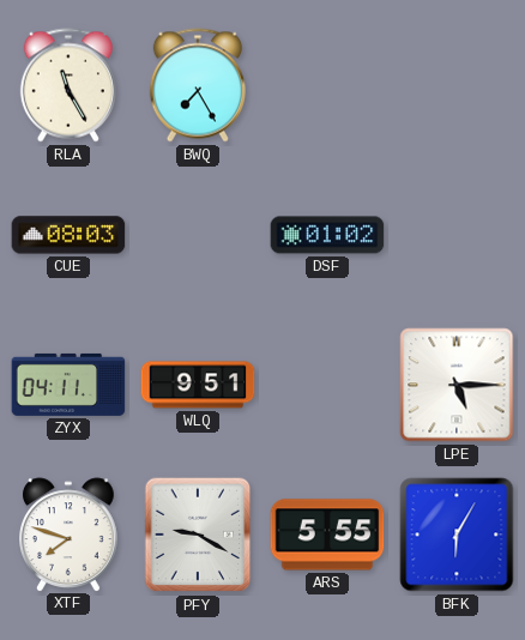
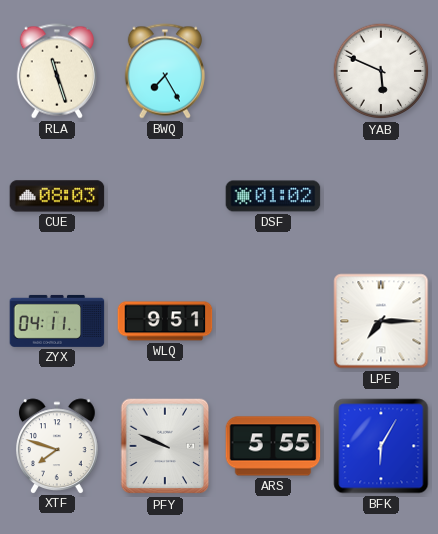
RLA: 11:25 -> 11:27 (57, 71)
YAB: none -> 5:49 (381, 71)
LPE: 5:15 -> 7:15 (381, 321)
PFY: 9:20 -> 9:49 (165, 446)
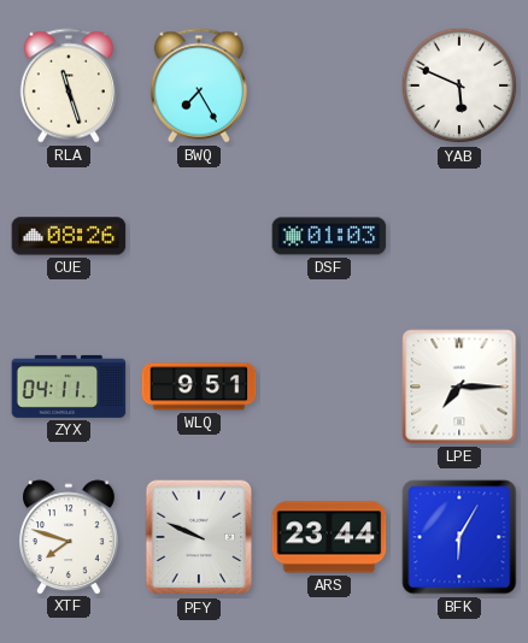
CUE: 08:03 -> 08:26 (69, 236)
DSF: 01:02 -> 01:03 (329, 236)
ARS: 5:55 -> 23:44 (329, 537)
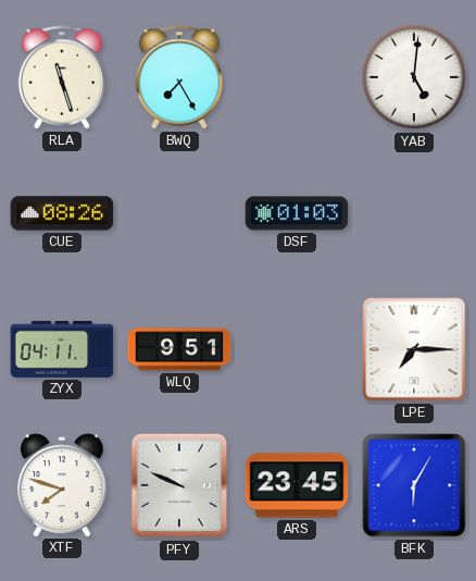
YAB: 5:49 -> 5:01 (414, 77)
ARS: 23:44 -> 23:45 (297, 485)
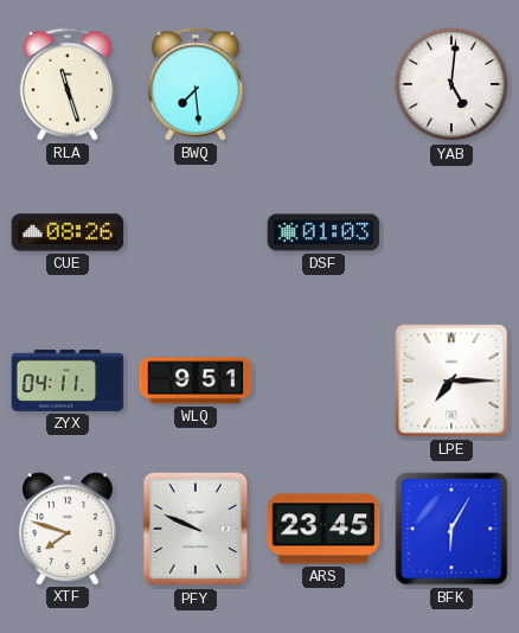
BWQ: 7:25 -> 7:29 (196, 84)
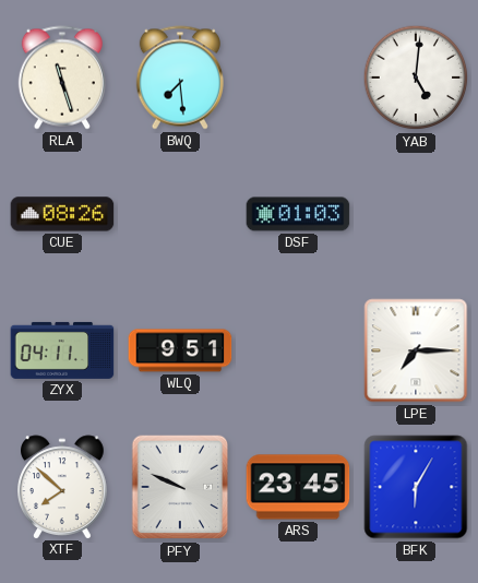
XTF: 7:48 -> 7:52 (63, 487)
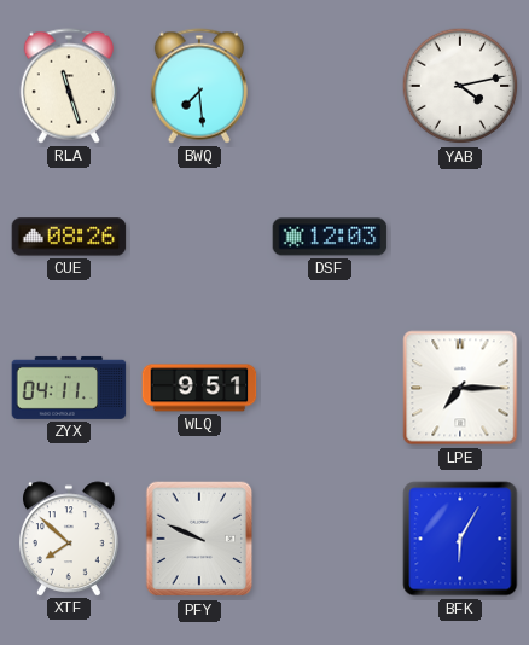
YAB: 5:01 -> 4:13 (460, 86)
DSF: 01:03 -> 12:03 (330, 237)
ARS: 23:45 -> none (298, 487)
